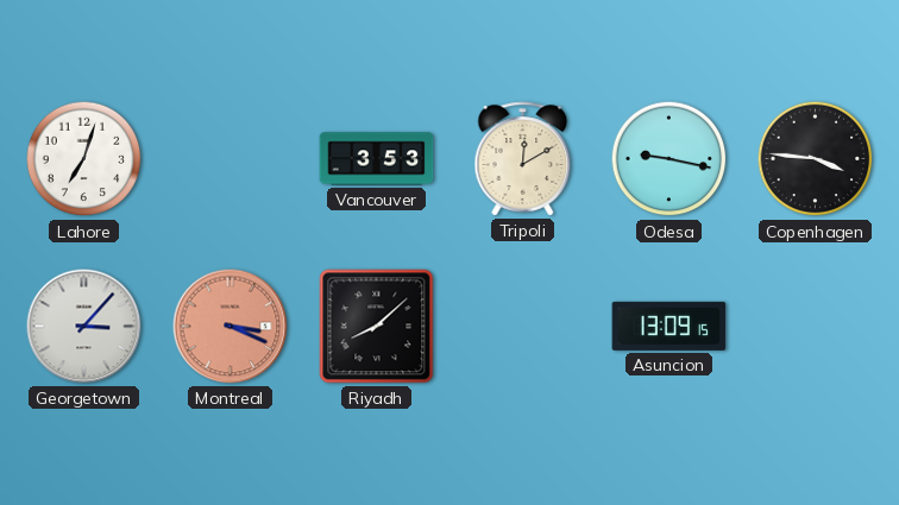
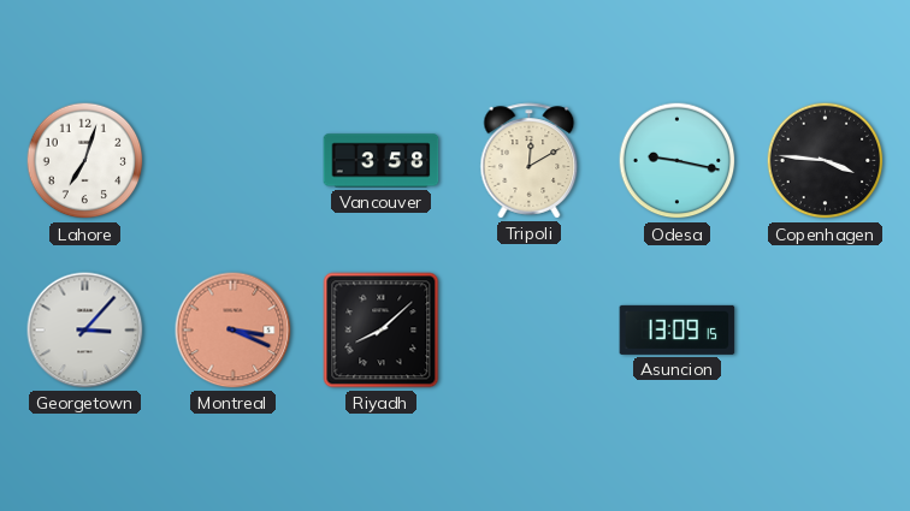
Vancouver: 3:53 -> 3:58 (382, 161)
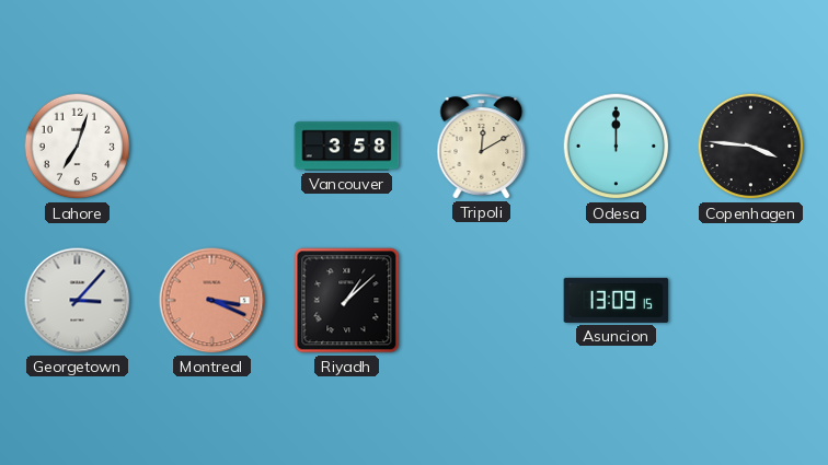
Odesa: 9:17 -> 12:00 (617, 147)
Riyadh: 8:08 -> 1:08 (347, 301)
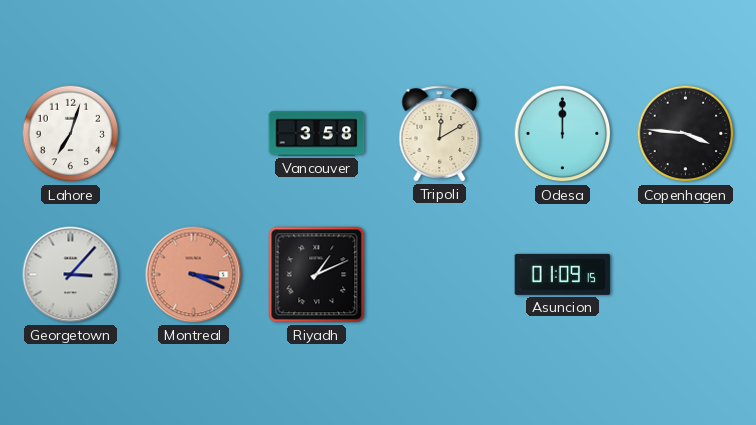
Riyadh: 1:08 -> 1:11 (317, 275)
Asuncion: 13:09 -> 01:09 (563, 274)
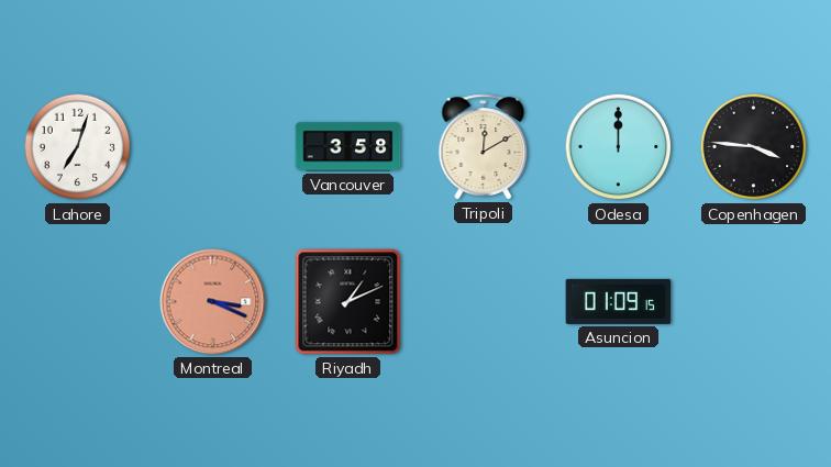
Georgetown: 3:07 -> none (71, 275)
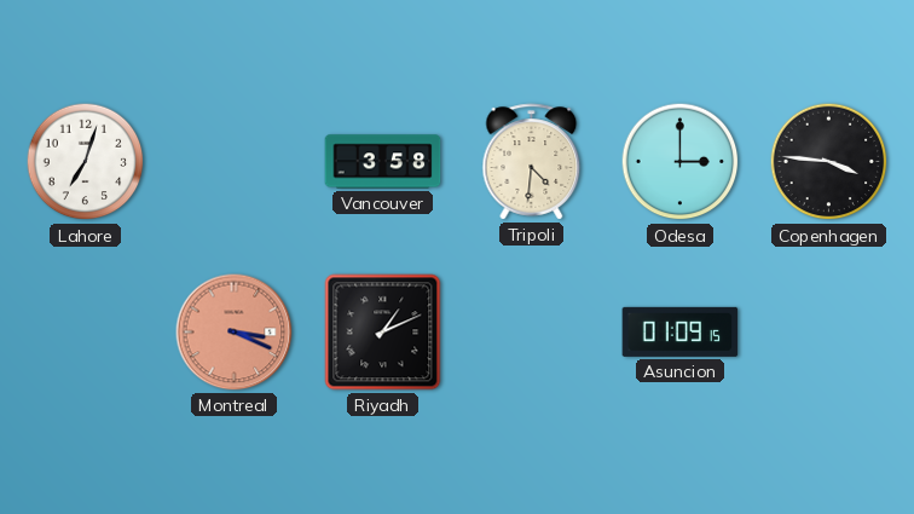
Tripoli: 12:10 -> 4:31 (532, 162)
Odesa: 12:00 -> 3:00 (681, 162)
